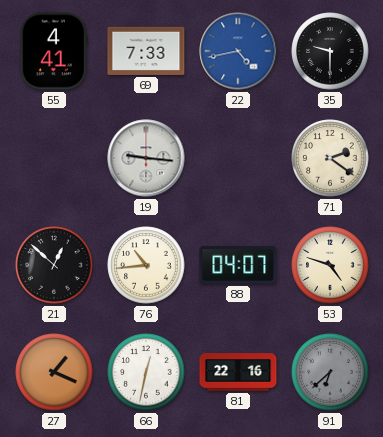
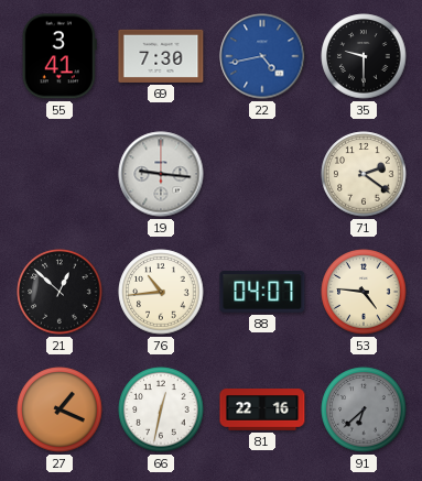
55: 4:41 -> 3:41 (59, 56)
69: 7:33 -> 7:30 (161, 56)
53: 4:48 -> 4:46 (364, 292)
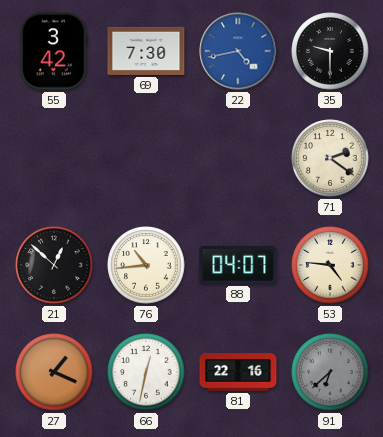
55: 3:41 -> 3:42 (54, 51)
19: 9:16 -> none (161, 174)
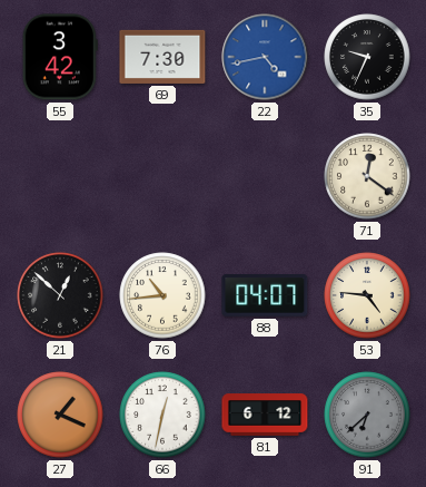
35: 9:30 -> 9:34 (367, 57)
71: 2:21 -> 12:21 (367, 176)
81: 22:16 -> 6:12 (265, 415)
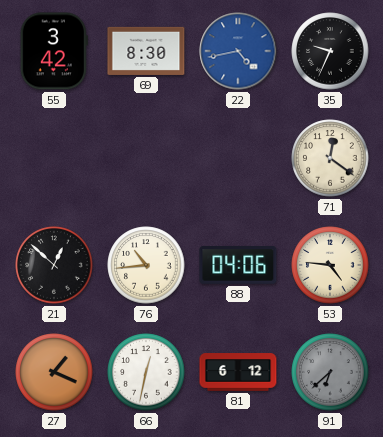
69: 7:30 -> 8:30 (146, 51)
88: 04:07 -> 04:06 (238, 266)
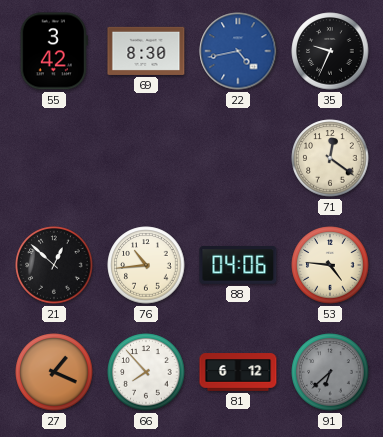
66: 12:32 -> 7:53 (146, 372)
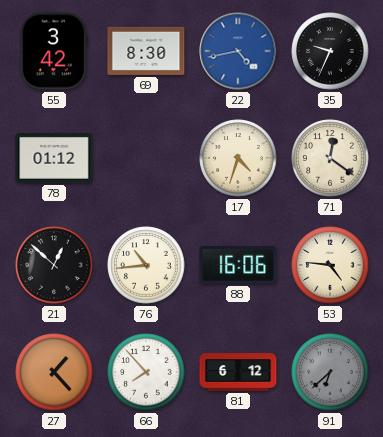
78: none -> 01:12 (54, 159)
17: none -> 4:33 (238, 158)
88: 04:06 -> 16:06 (238, 266)
27: 1:19 -> 1:23 (54, 372)
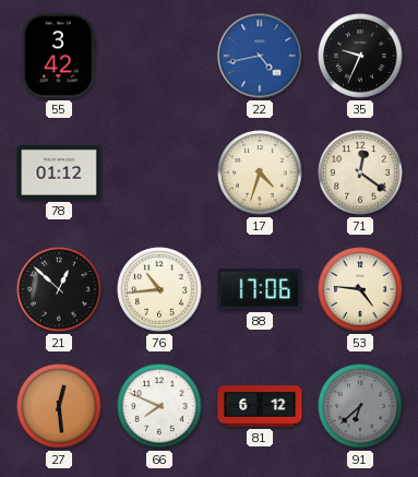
69: 8:30 -> none (146, 51)
88: 16:06 -> 17:06 (260, 290)
27: 1:23 -> 12:29 (59, 406)
66: 7:53 -> 7:49 (159, 406)
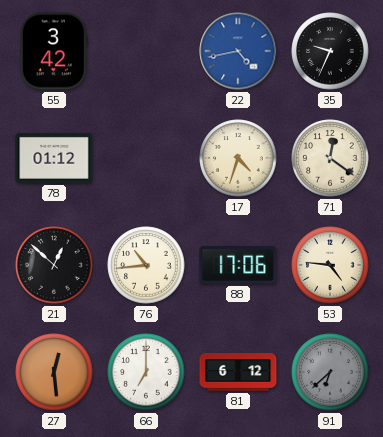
66: 7:49 -> 7:00 (146, 372)
